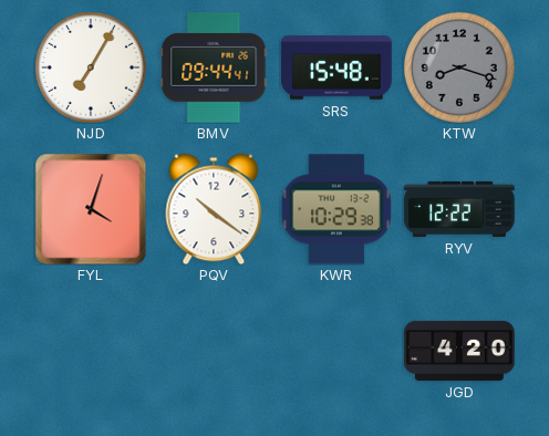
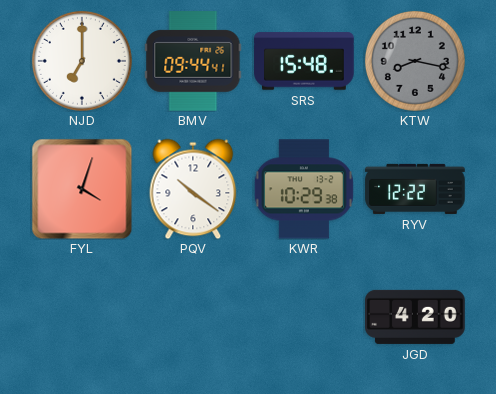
NJD: 7:05 -> 7:00 (82, 61)
KTW: 8:18 -> 8:17 (415, 61)
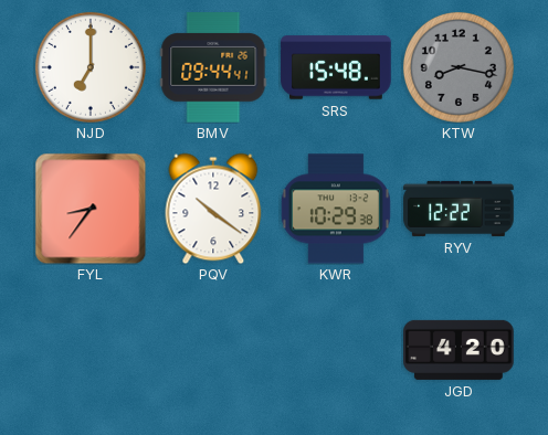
FYL: 4:03 -> 8:36 (91, 209)
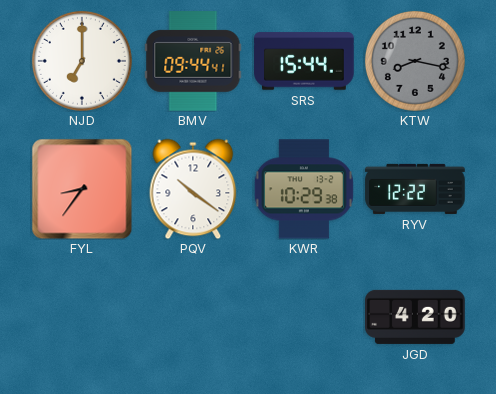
SRS: 15:48 -> 15:44 (304, 61)
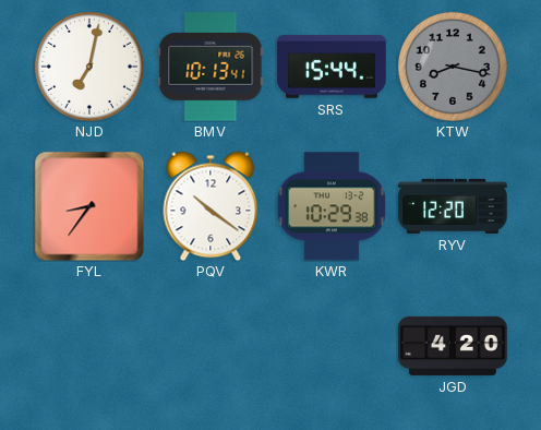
NJD: 7:00 -> 7:02 (89, 67)
BMV: 09:44 -> 10:13 (211, 67)
RYV: 12:22 -> 12:20 (453, 206)
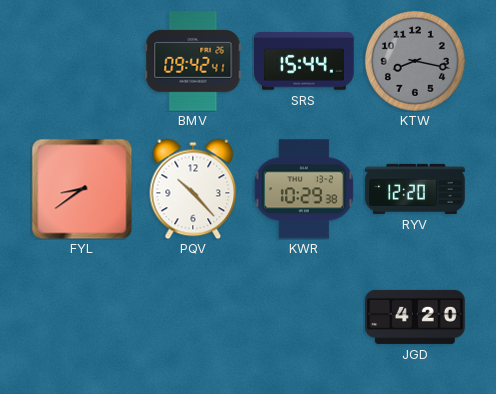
NJD: 7:02 -> none (89, 67)
BMV: 10:13 -> 09:42 (193, 61)
FYL: 8:36 -> 8:39 (82, 189)
PQV: 10:21 -> 10:23 (193, 189)
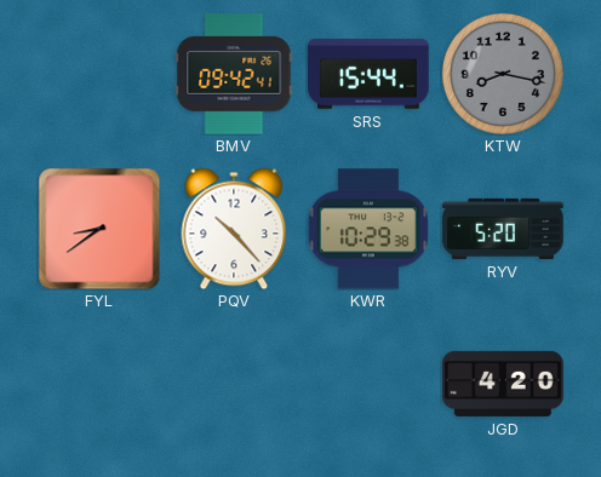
RYV: 12:20 -> 5:20 (503, 229)
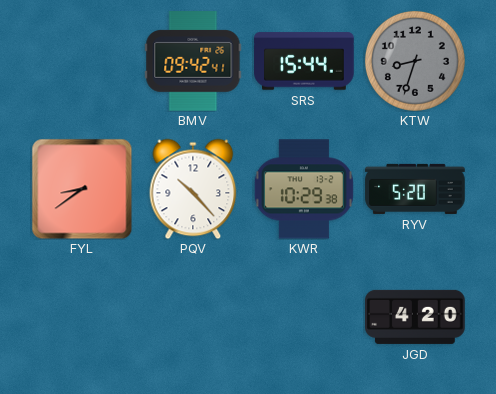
KTW: 8:17 -> 8:33 (415, 61)
